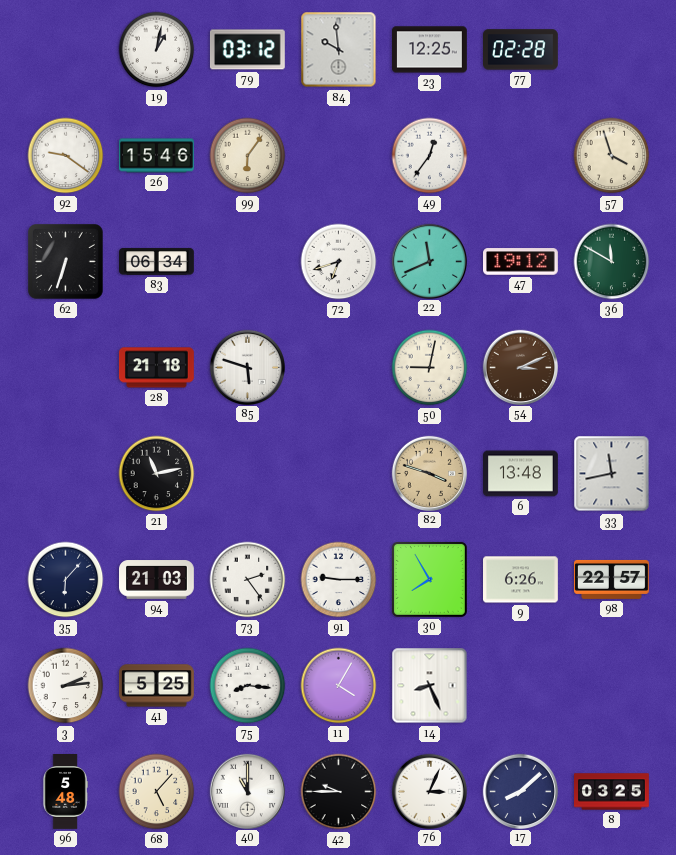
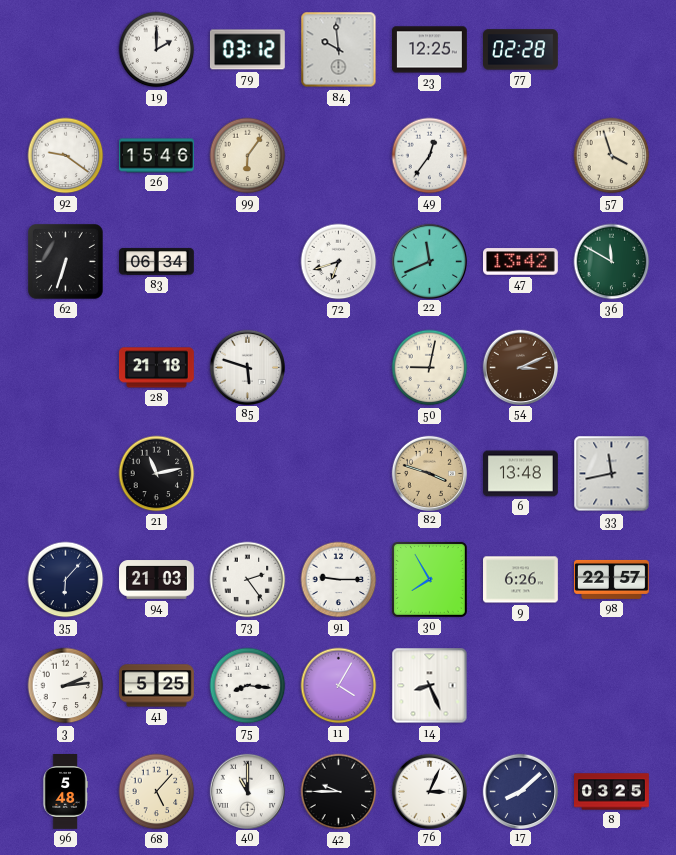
19: 1:02 -> 2:00 (157, 50)
47: 19:12 -> 13:42 (521, 262)
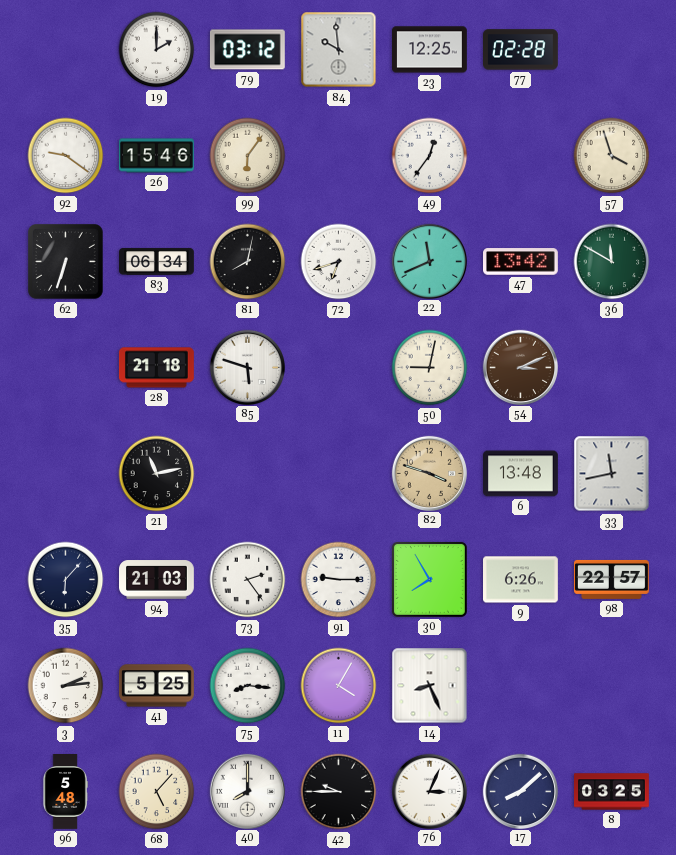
81: none -> 8:02 (248, 262)
40: 11:00 -> 8:00 (247, 791)
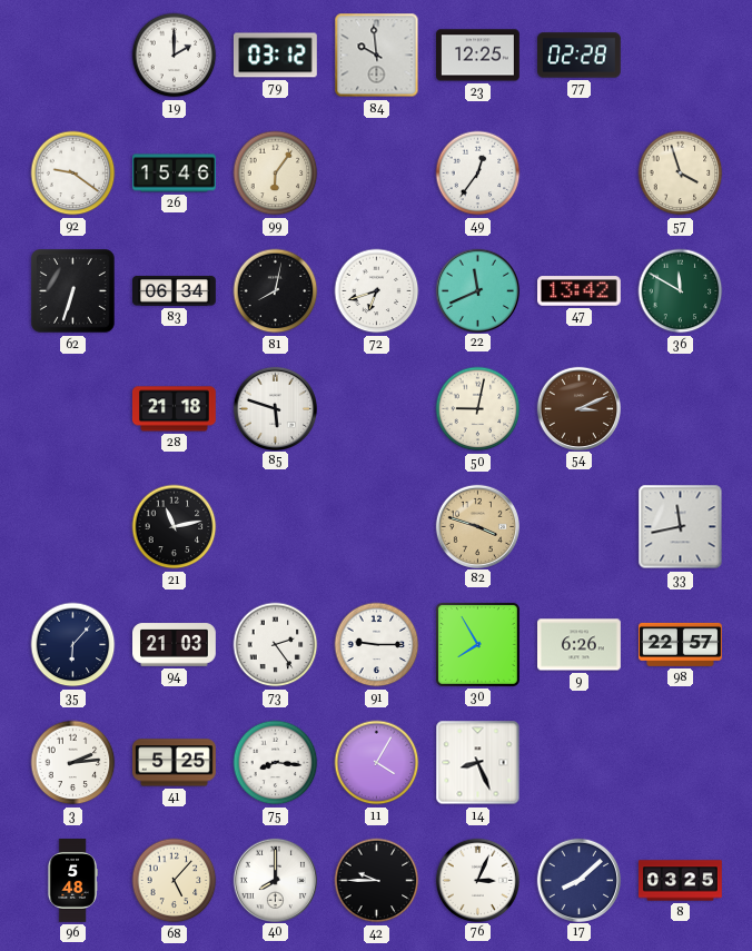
6: 13:48 -> none (521, 474)
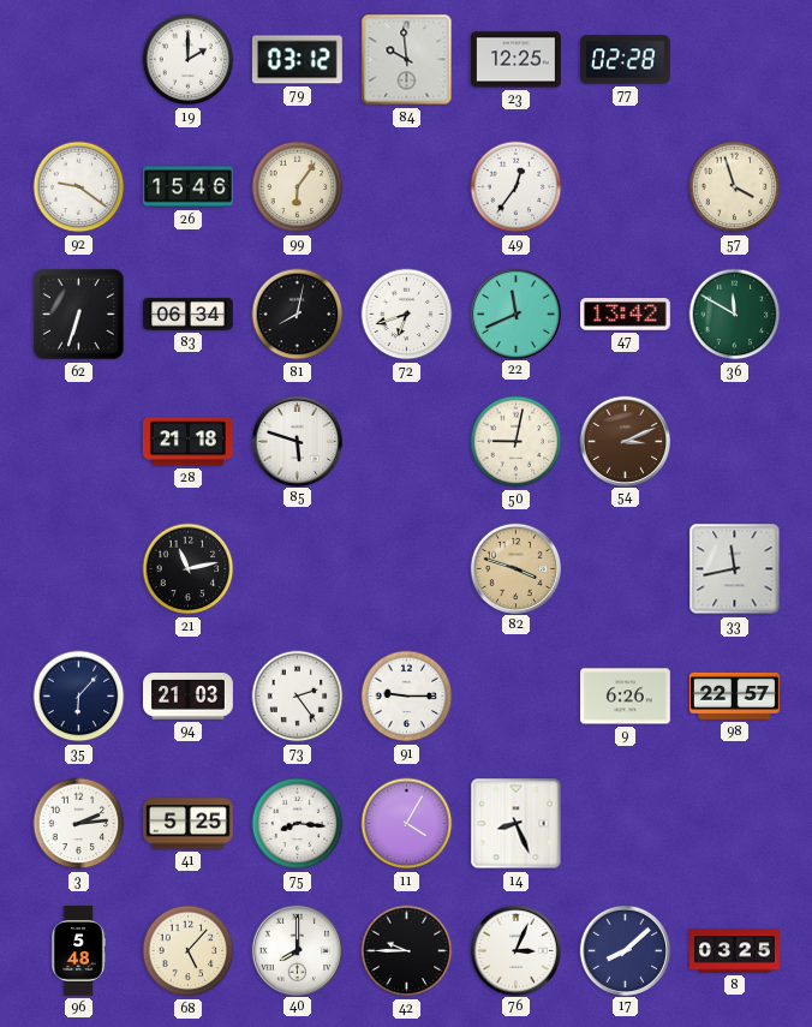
30: 7:55 -> none (477, 644)
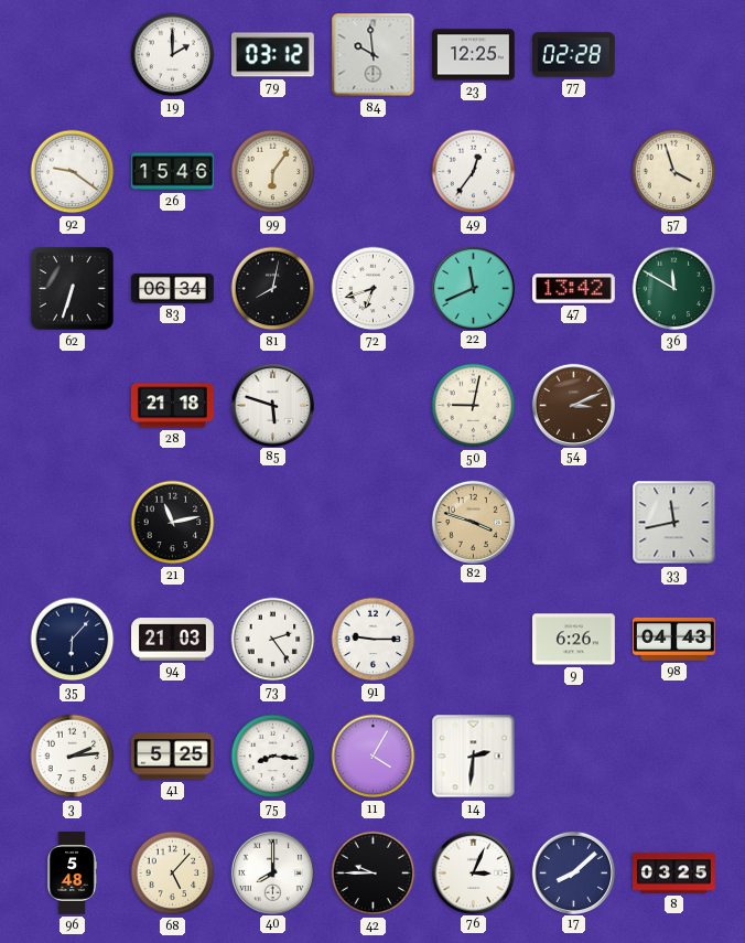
98: 22:57 -> 04:43 (674, 639)
14: 8:26 -> 2:31 (474, 757)
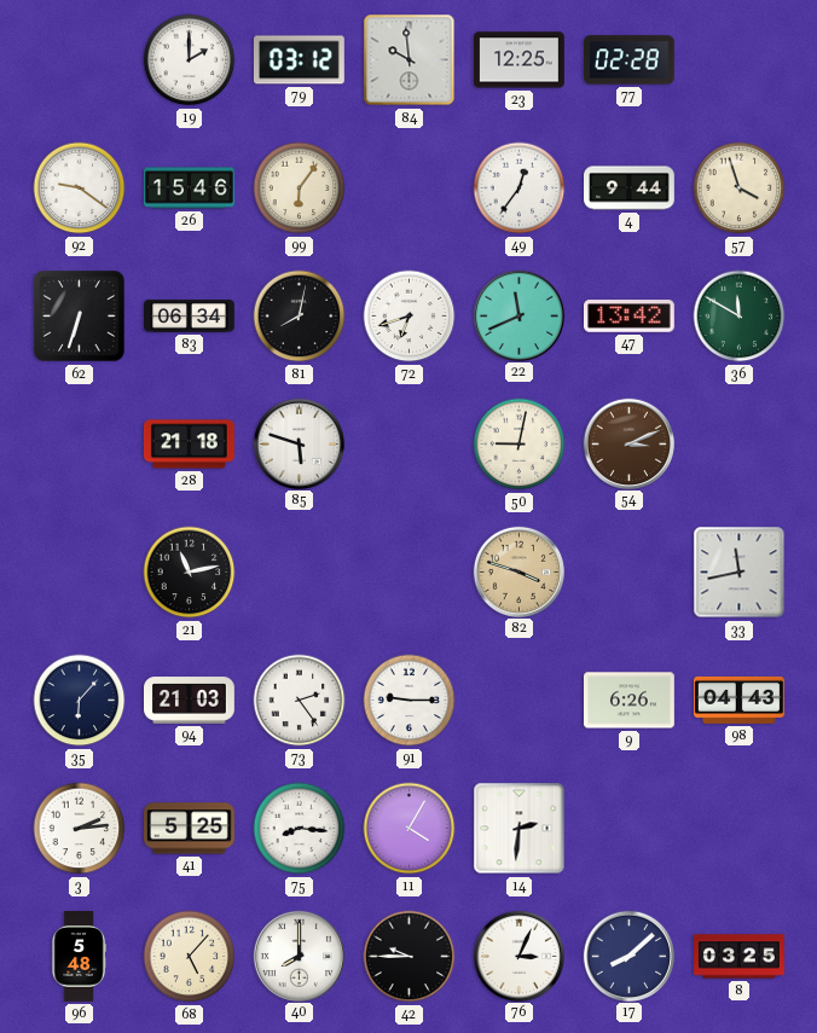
4: none -> 9:44 (630, 188)
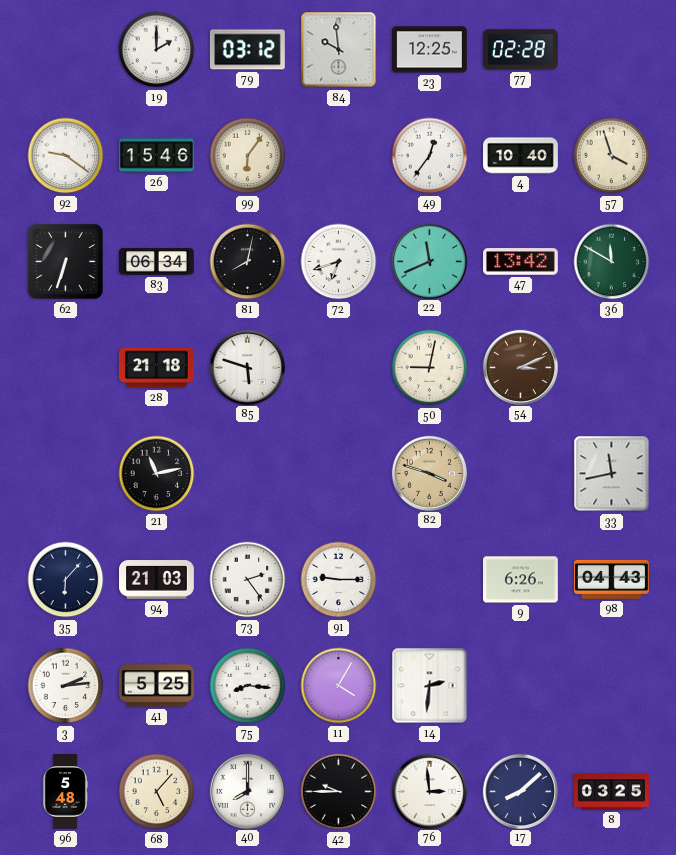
4: 9:44 -> 10:40 (521, 156)
76: 3:04 -> 2:59 (429, 791)
